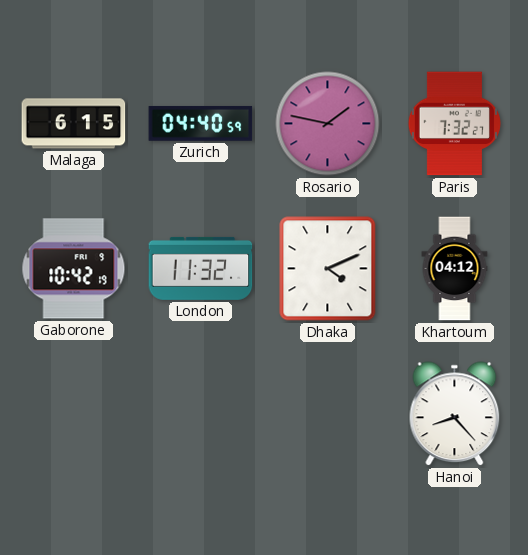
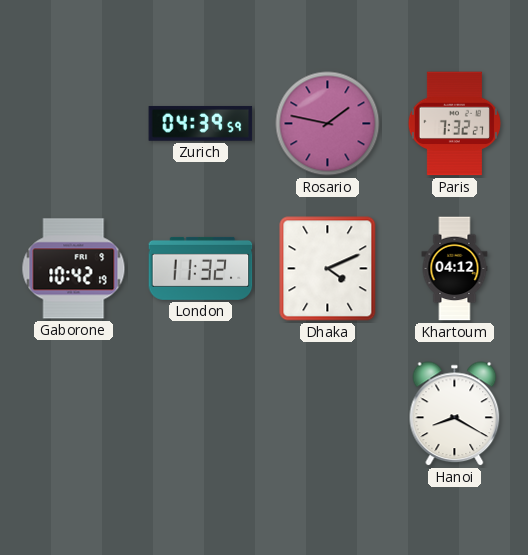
Malaga: 6:15 -> none (74, 124)
Zurich: 04:40 -> 04:39 (201, 123)
Hanoi: 8:23 -> 8:20 (455, 414)
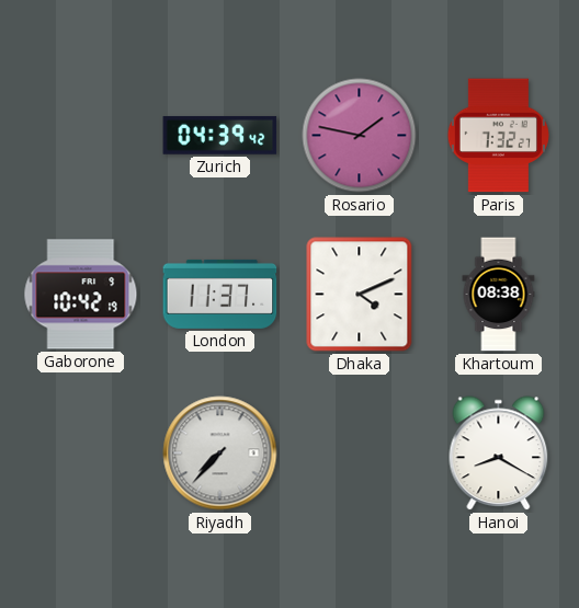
Zurich: 04:39:59 -> 04:39:42 (220, 135)
London: 11:32 -> 11:37 (220, 294)
Khartoum: 04:12 -> 08:38 (499, 295)
Riyadh: none -> 7:37 (220, 454)
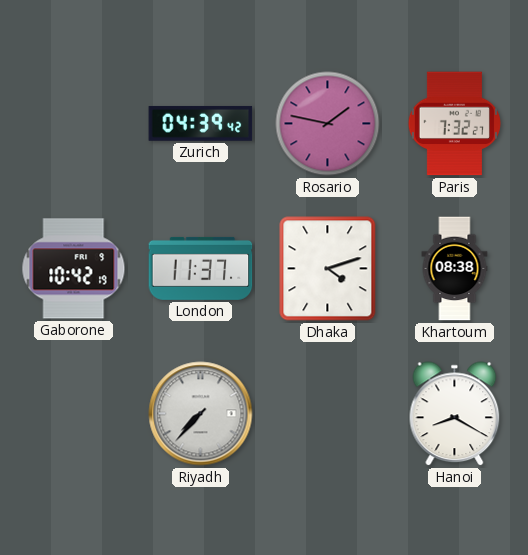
Dhaka: 4:11 -> 4:12 (328, 269)
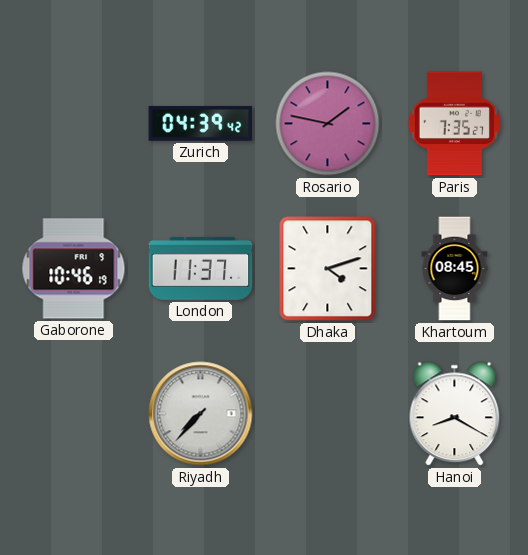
Paris: 7:32 -> 7:35 (454, 124)
Gaborone: 10:42 -> 10:46 (74, 269)
Khartoum: 08:38 -> 08:45 (455, 269)
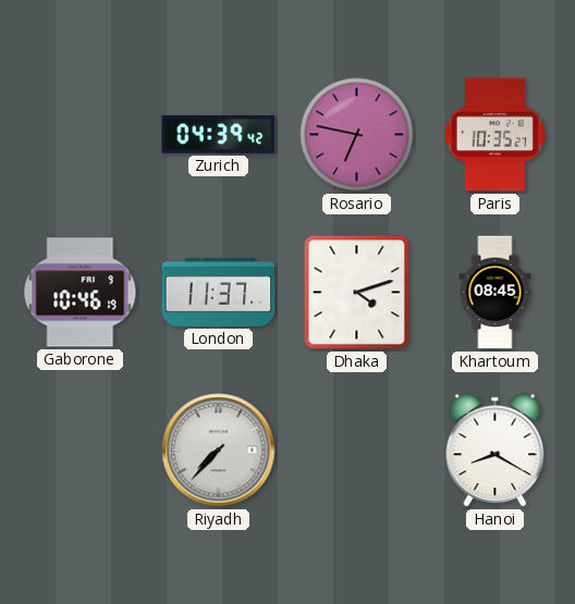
Rosario: 1:47 -> 6:47 (357, 135)
Paris: 7:35 -> 10:35 (494, 135)
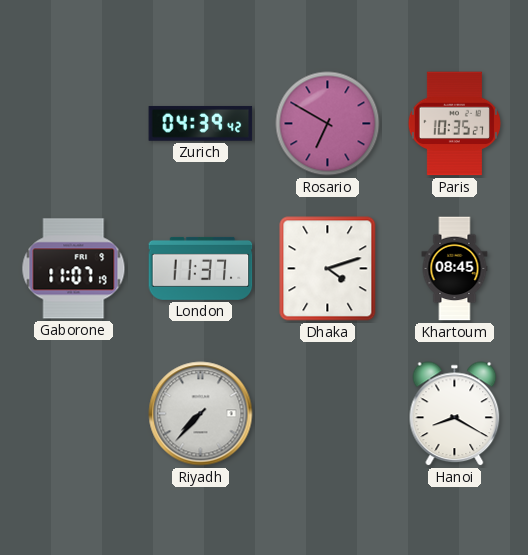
Rosario: 6:47 -> 6:50 (328, 124)
Gaborone: 10:46 -> 11:07 (74, 269)
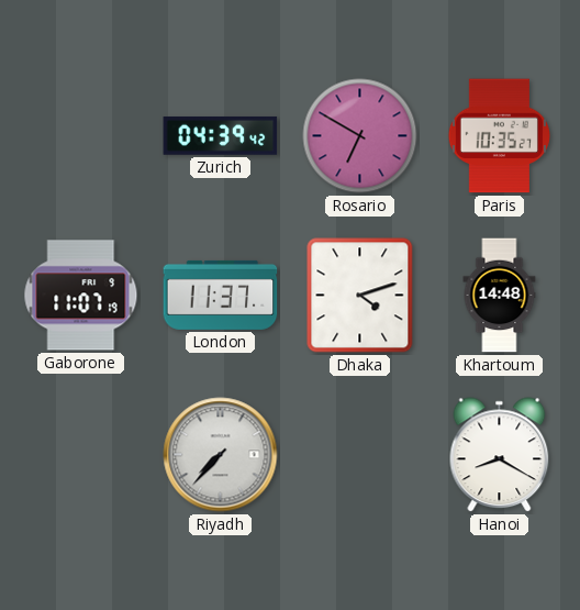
Khartoum: 08:45 -> 14:48 (500, 296)
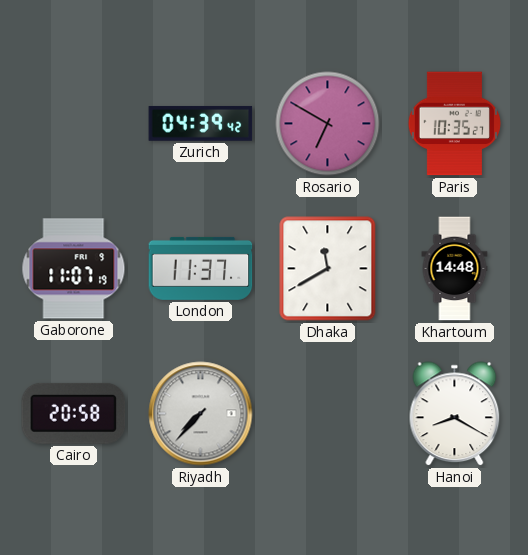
Dhaka: 4:12 -> 11:40 (328, 269)
Cairo: none -> 20:58 (74, 413)
